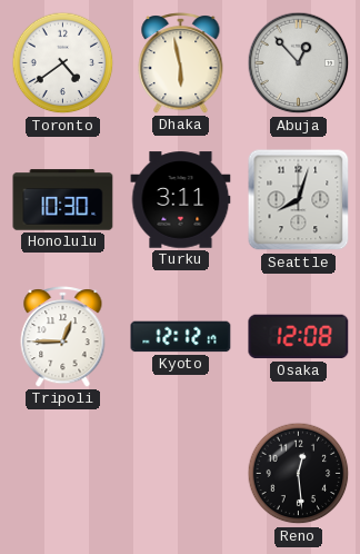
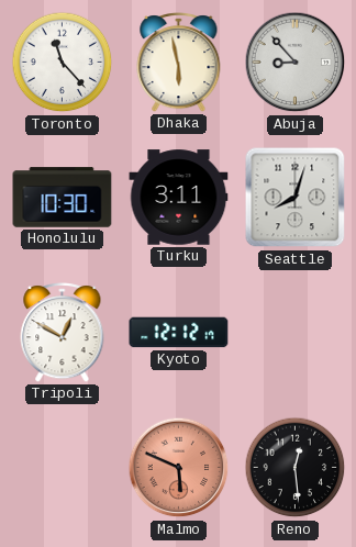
Toronto: 4:39 -> 11:23 (63, 63)
Abuja: 12:53 -> 8:53 (296, 63)
Tripoli: 12:45 -> 12:50 (63, 333)
Osaka: 12:08 -> none (299, 337)
Malmo: none -> 5:49 (179, 468)
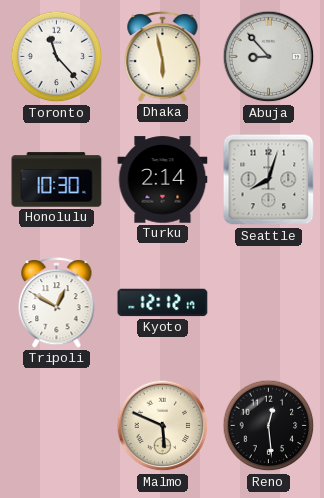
Turku: 3:11 -> 2:14 (163, 180)
Malmo dial: salmon -> cream (163, 426)
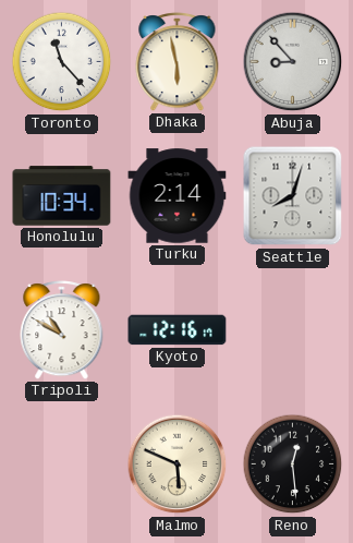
Honolulu: 10:30 -> 10:34 (62, 196)
Tripoli: 12:50 -> 10:50 (62, 330)
Kyoto: 12:12 -> 12:16 (178, 330)
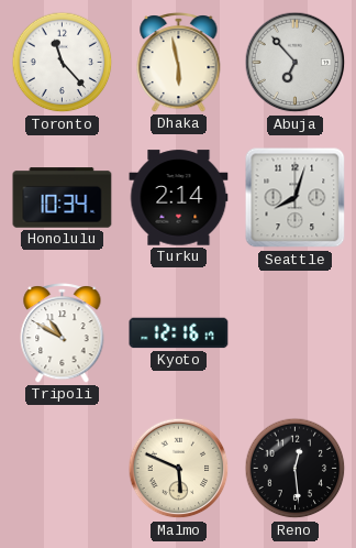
Abuja: 8:53 -> 6:53 (296, 63)
